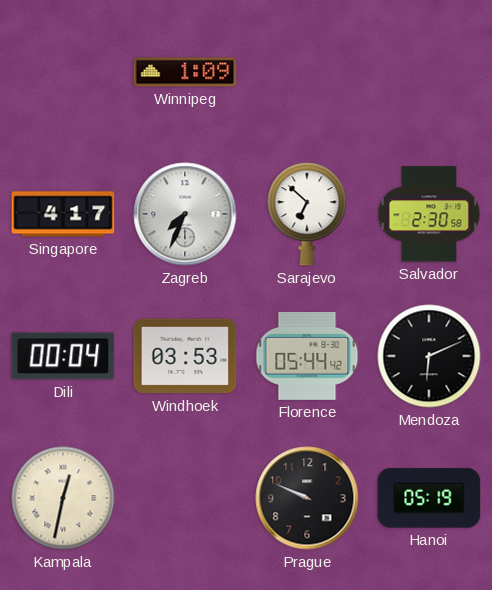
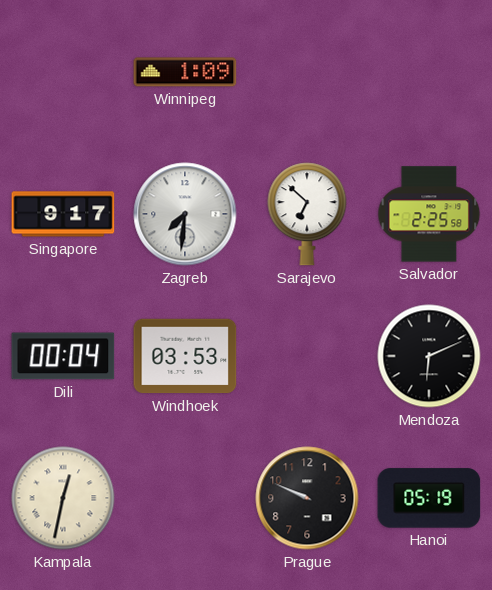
Singapore: 4:17 -> 9:17 (63, 214)
Zagreb: 7:34 -> 7:31 (185, 214)
Salvador: 2:30 -> 2:25 (429, 214)
Florence: 05:44 -> none (307, 356)
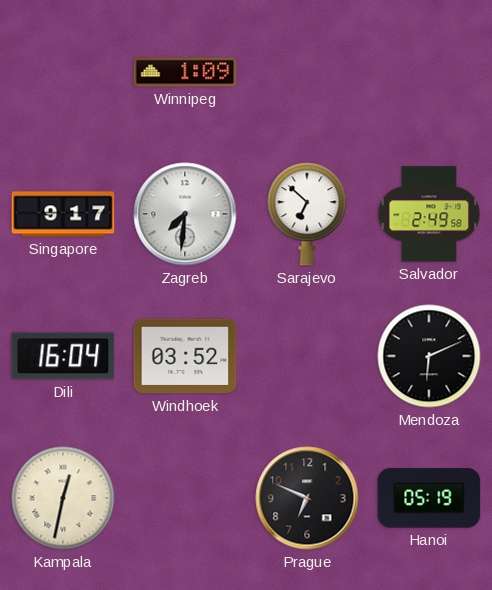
Salvador: 2:25 -> 2:49 (429, 214)
Dili: 00:04 -> 16:04 (63, 356)
Windhoek: 03:53 -> 03:52 (185, 356)
Prague: 9:49 -> 6:49 (307, 498)
